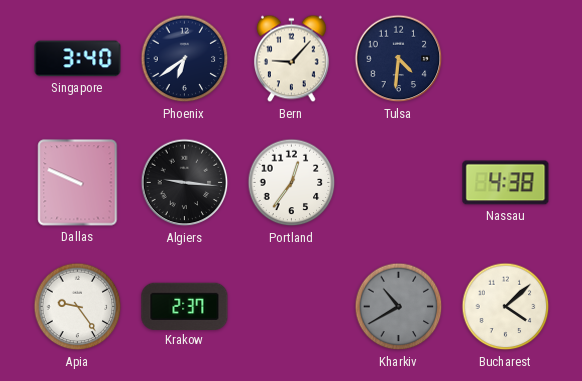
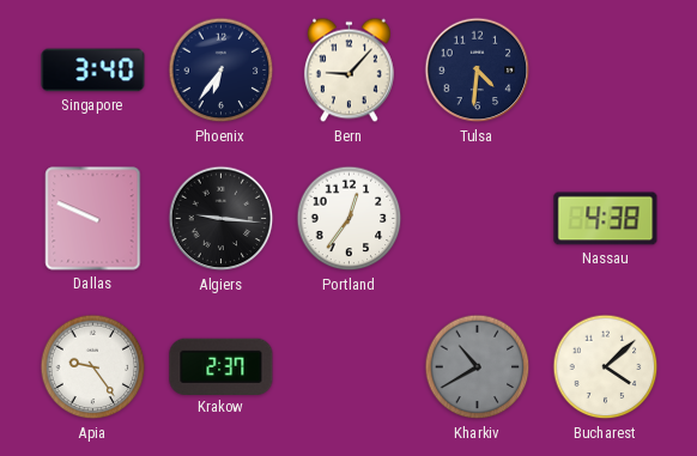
Phoenix: 6:39 -> 6:36 (222, 71)
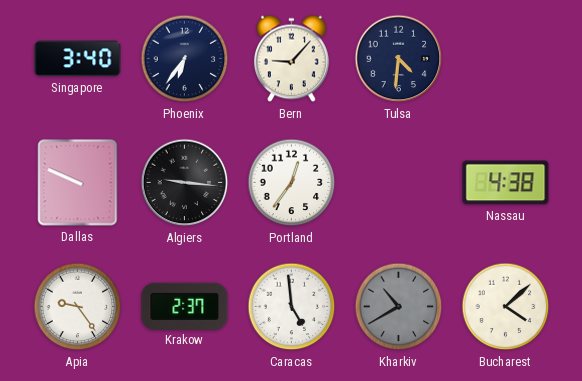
Caracas: none -> 4:59 (292, 307)
